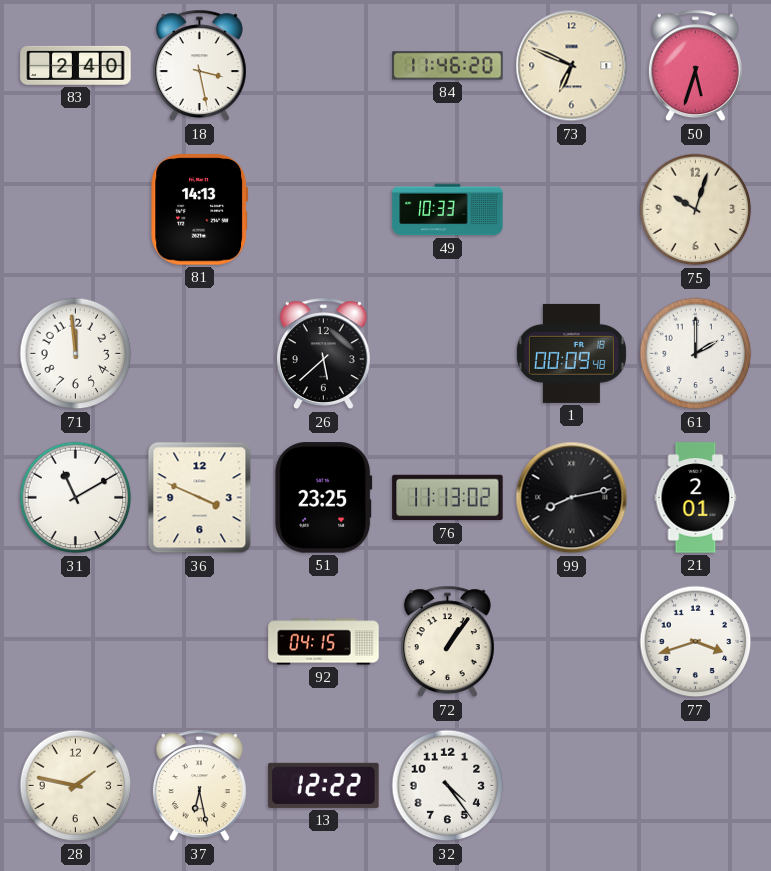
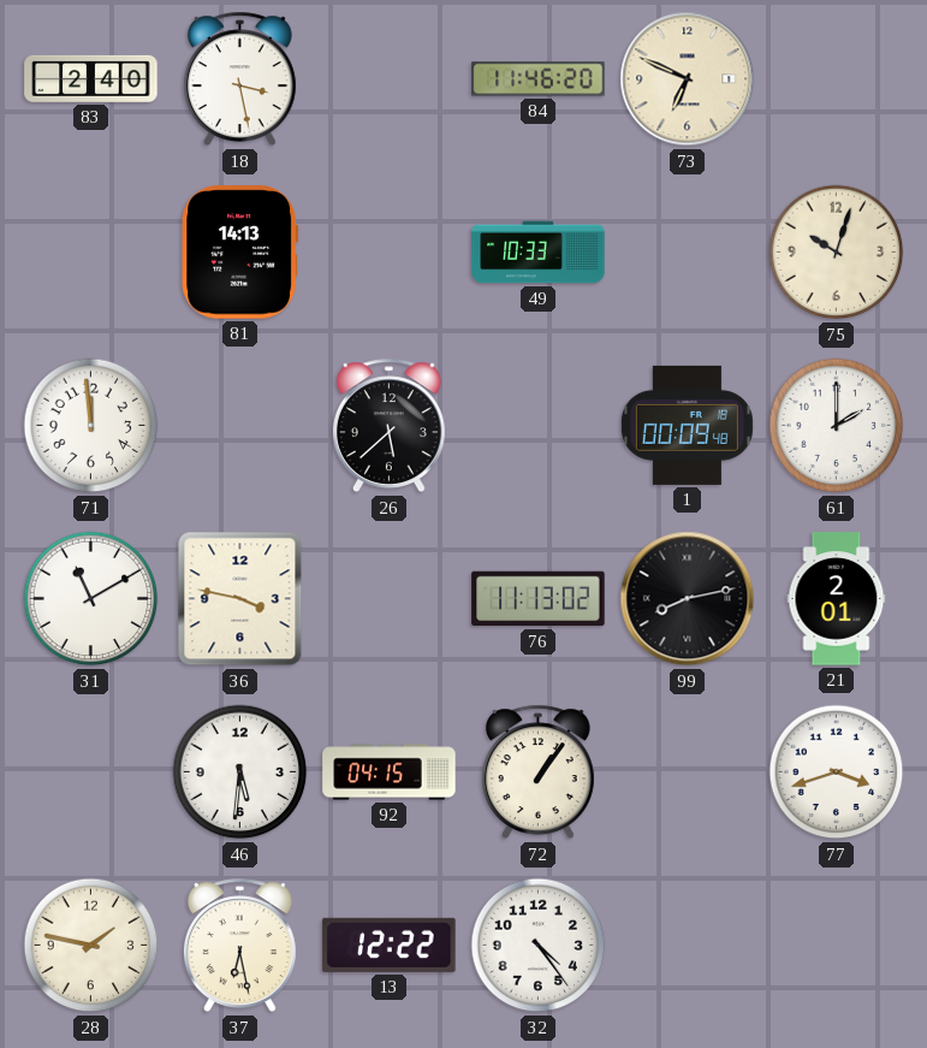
50: 5:33 -> none (695, 66)
36: 3:49 -> 3:47 (240, 599)
51: 23:25 -> none (324, 498)
46: none -> 5:31 (240, 772)
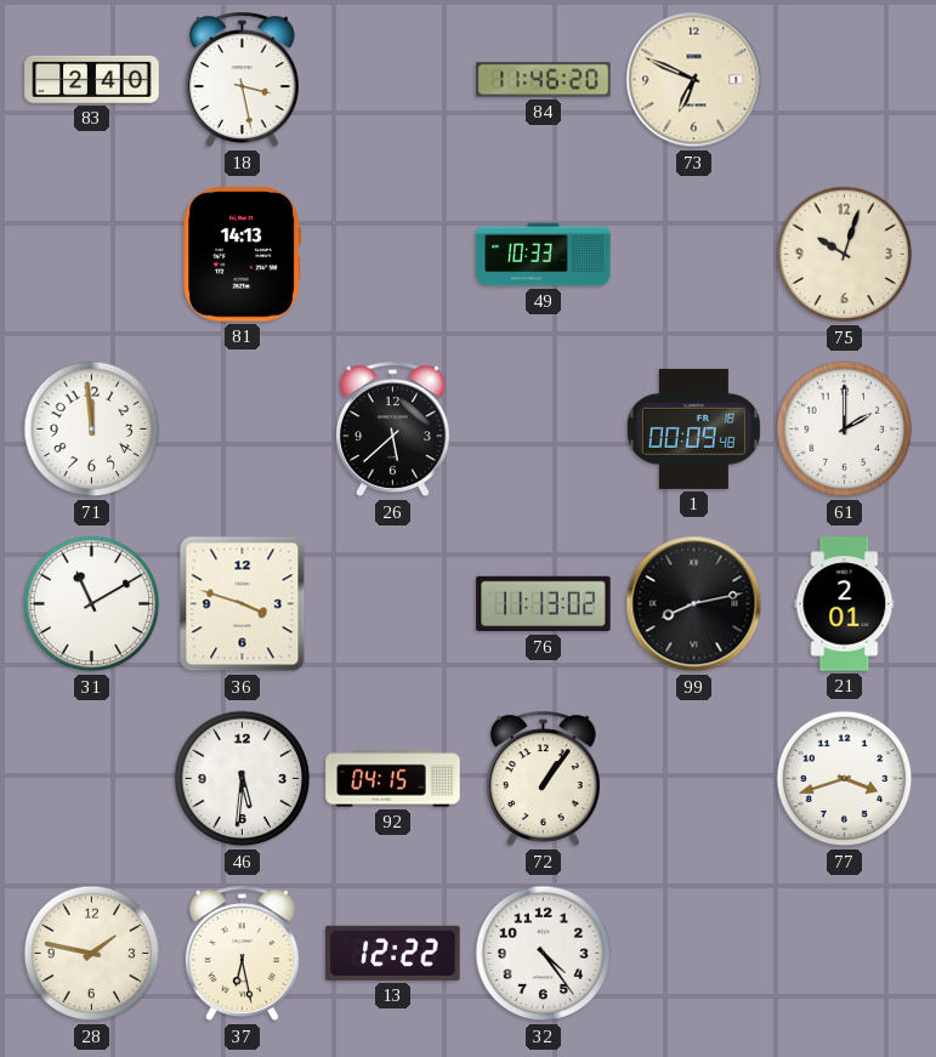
36: 3:47 -> 3:48 (243, 604)
